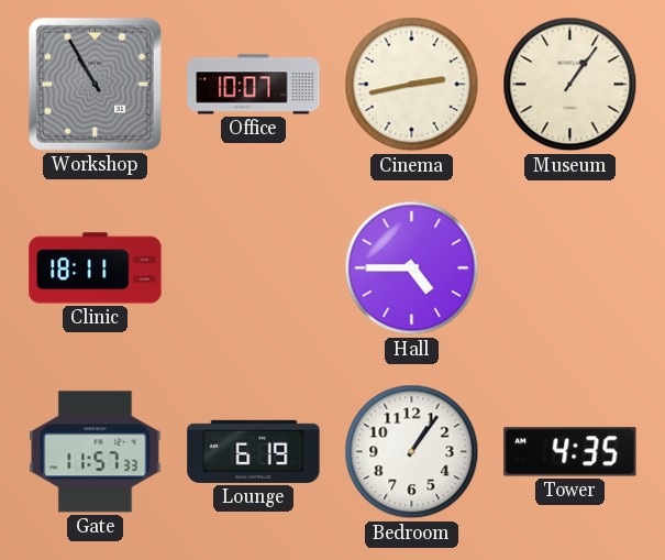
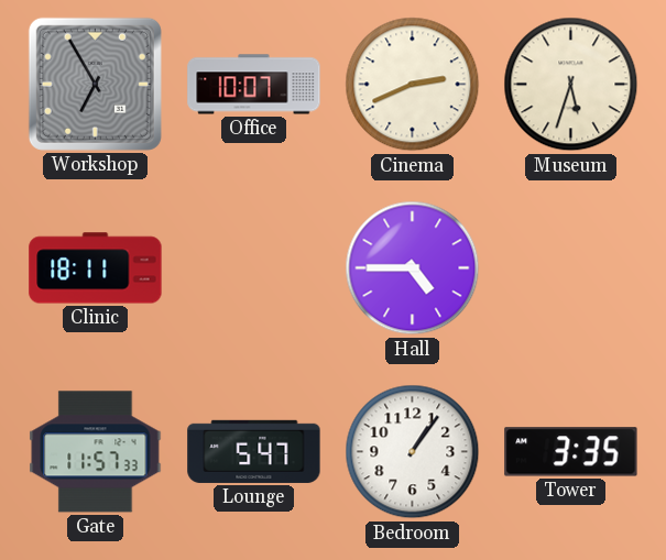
Workshop: 10:55 -> 6:55 (95, 84)
Cinema: 2:43 -> 2:41 (413, 85)
Museum: 1:06 -> 5:33 (571, 85)
Lounge: 6:19 -> 5:47 (254, 451)
Tower: 4:35 -> 3:35 (571, 452)
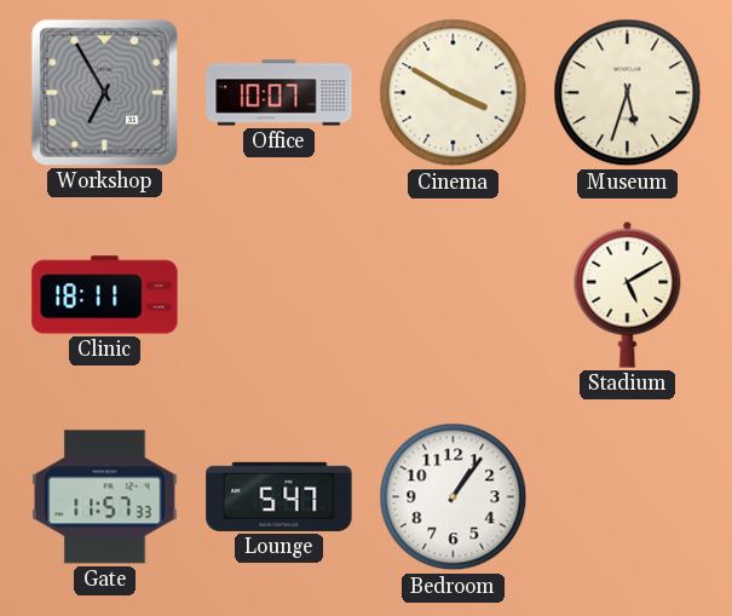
Cinema: 2:41 -> 3:50 (454, 93)
Hall: 4:45 -> none (413, 268)
Stadium: none -> 5:10 (628, 294)
Tower: 3:35 -> none (571, 452)
